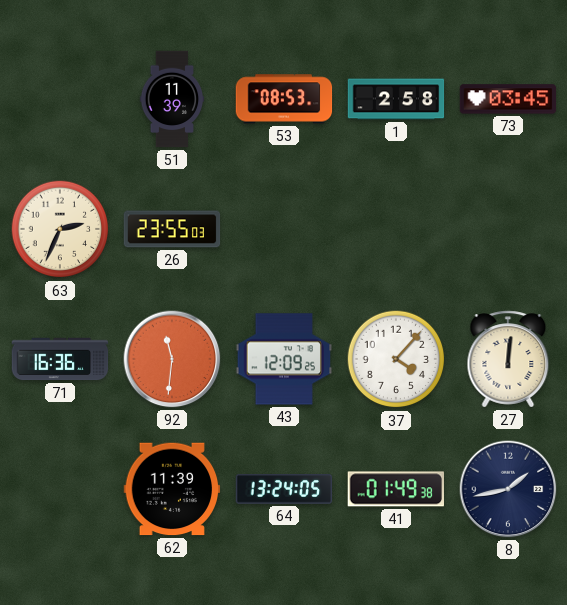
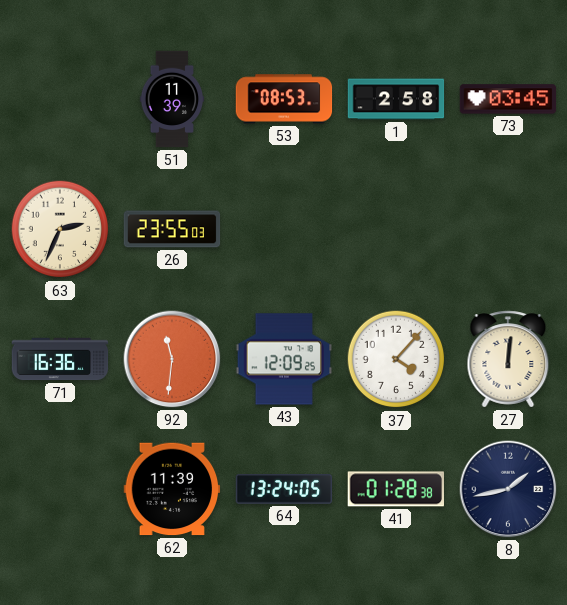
41: 01:49 -> 01:28 (395, 489)
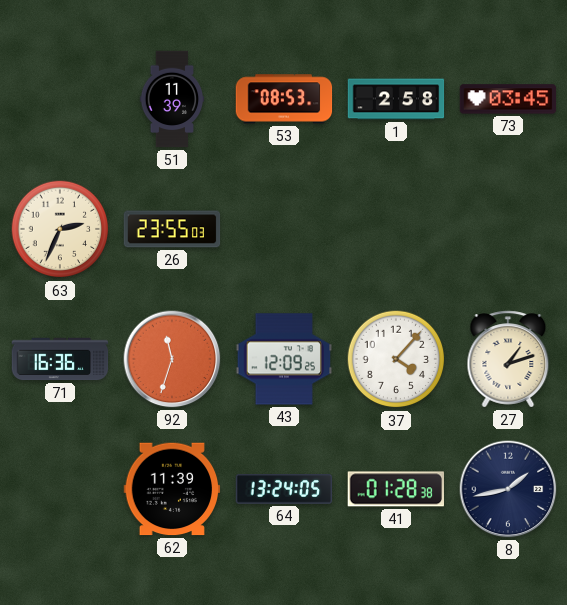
92: 11:31 -> 11:33 (172, 359)
27: 12:01 -> 1:12 (508, 359)
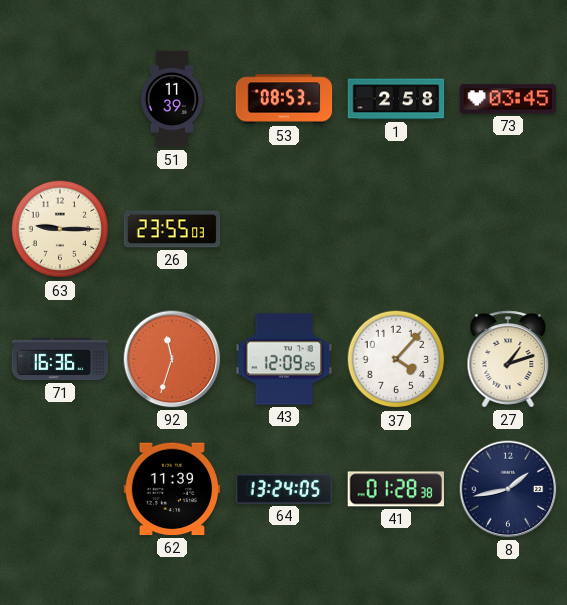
63: 2:34 -> 9:15 (60, 229)
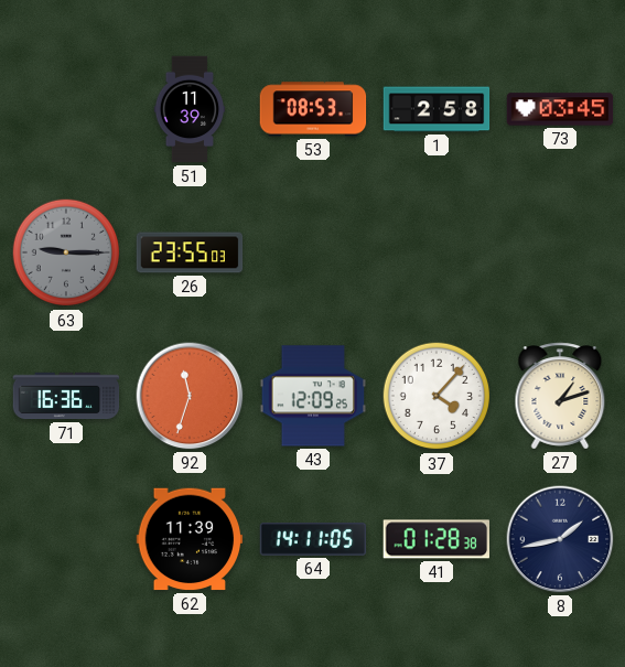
63 dial: cream -> grey (66, 252)
64: 13:24 -> 14:11 (313, 539)
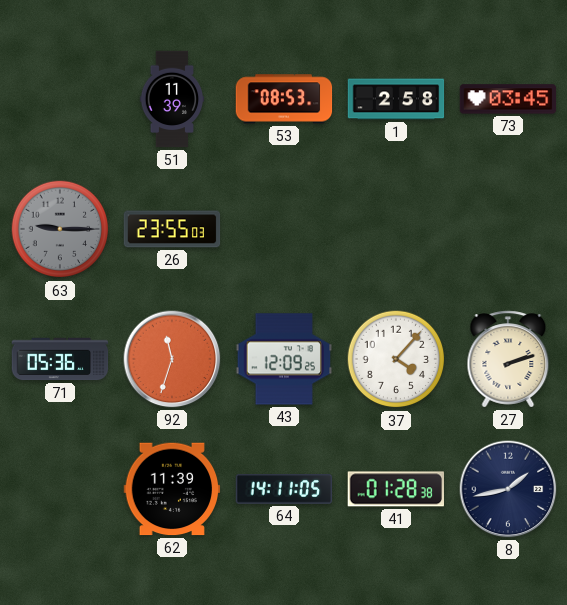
71: 16:36 -> 05:36 (60, 359)
27: 1:12 -> 2:12 (508, 359)
